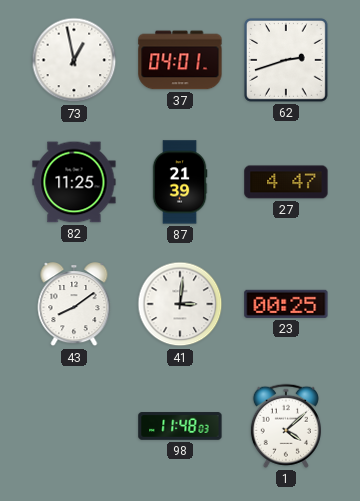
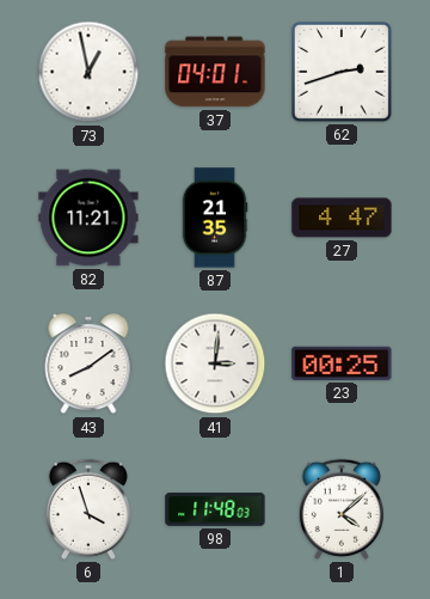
82: 11:25 -> 11:21 (88, 218)
87: 21:39 -> 21:35 (215, 218)
6: none -> 3:57 (88, 509)
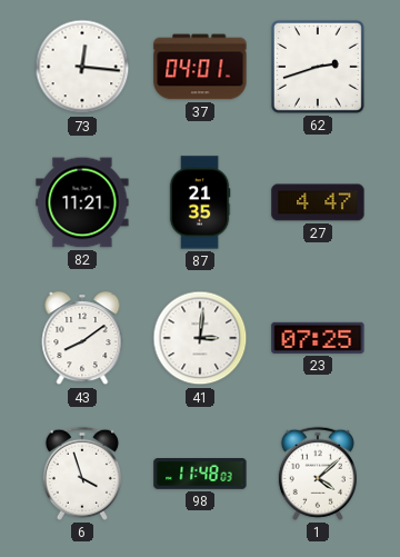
73: 12:58 -> 12:16 (82, 67)
23: 00:25 -> 07:25 (318, 338)
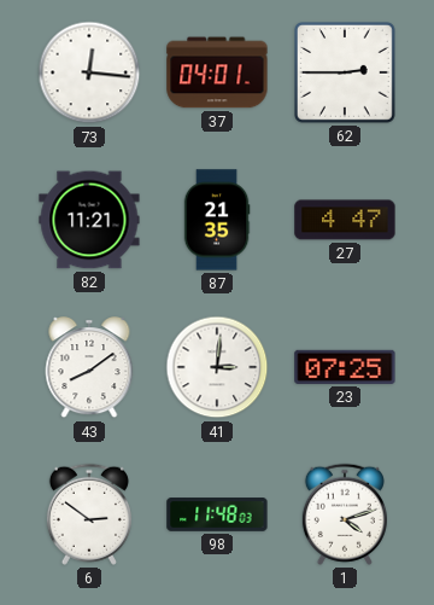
62: 2:42 -> 2:45 (346, 74)
6: 3:57 -> 2:51 (89, 514)
1: 4:08 -> 4:12 (345, 514)
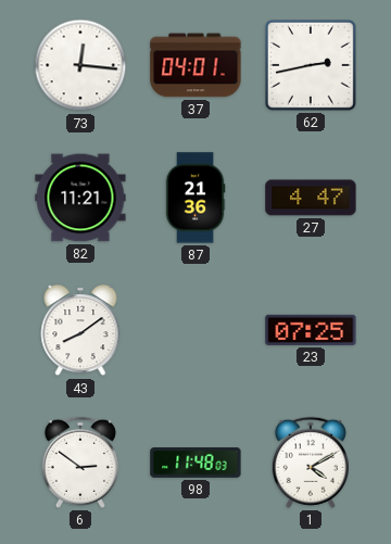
62: 2:45 -> 2:43 (312, 66)
87: 21:35 -> 21:36 (195, 198)
41: 3:01 -> none (217, 367)
1: 4:12 -> 4:10 (311, 463)
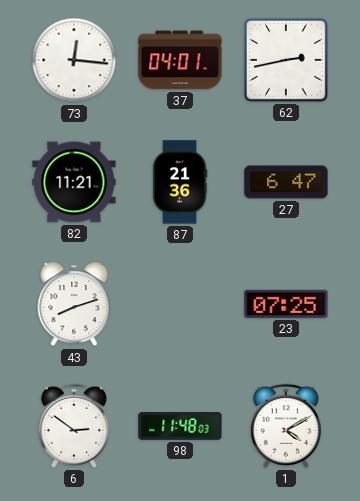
27: 4:47 -> 6:47 (286, 182)
43: 8:09 -> 8:12 (74, 305)
